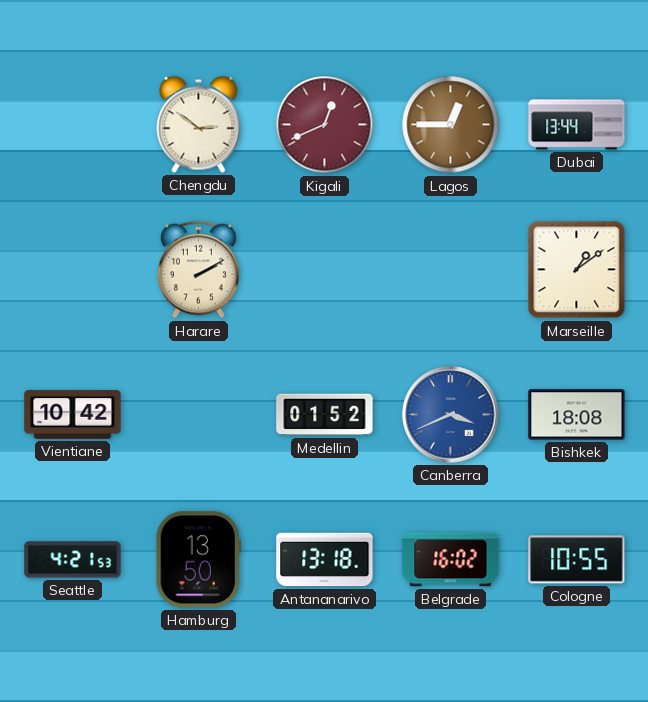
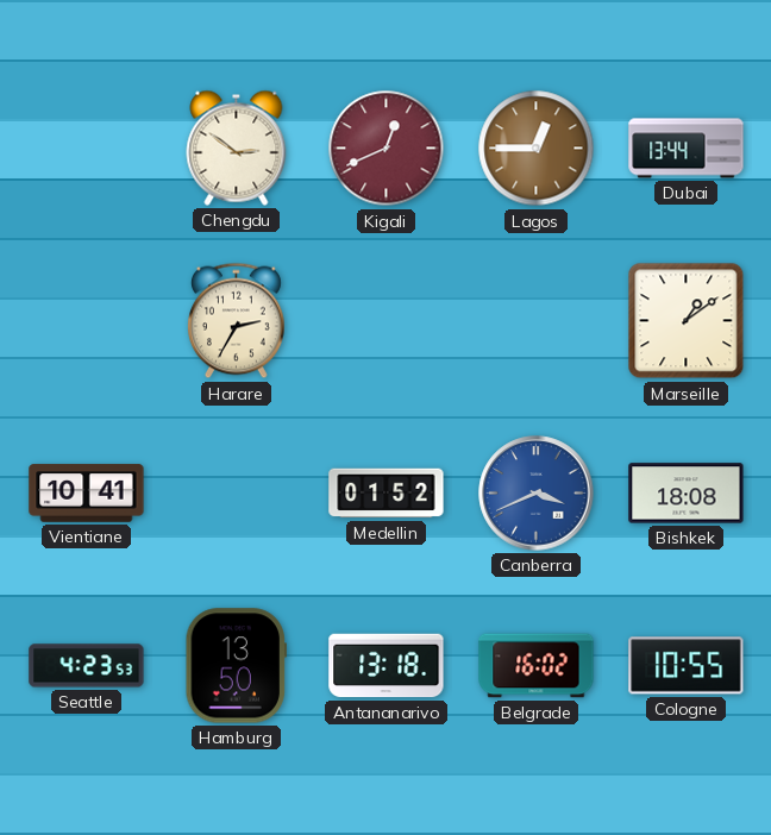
Harare: 2:10 -> 2:35 (236, 321)
Vientiane: 10:42 -> 10:41 (87, 494)
Seattle: 4:21 -> 4:23 (87, 666)
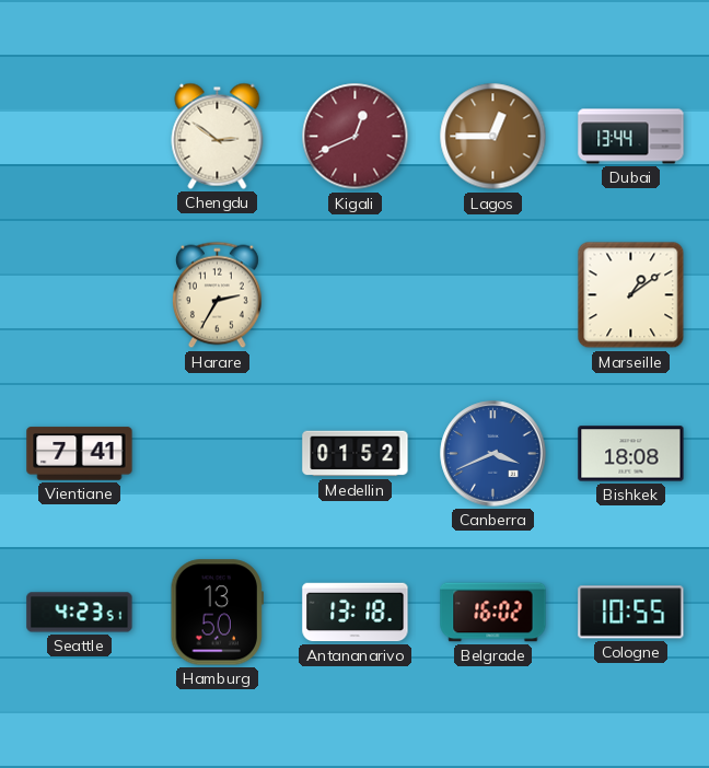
Vientiane: 10:41 -> 7:41 (80, 454)
Seattle: 4:23:53 -> 4:23:51 (80, 613)
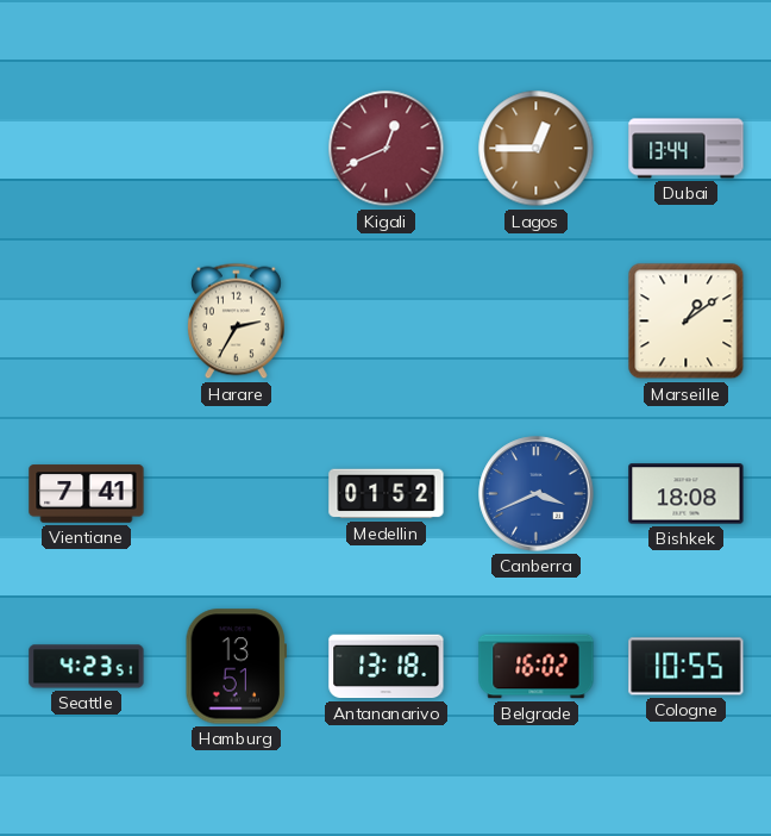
Chengdu: 2:51 -> none (218, 136)
Hamburg: 13:50 -> 13:51 (236, 667)
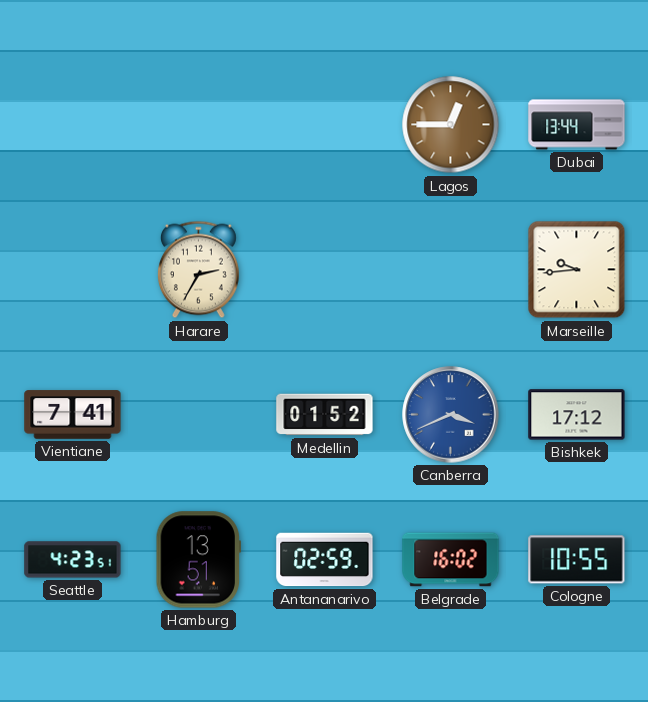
Kigali: 12:41 -> none (387, 149)
Marseille: 1:09 -> 9:44 (577, 270)
Bishkek: 18:08 -> 17:12 (577, 415)
Antananarivo: 13:18 -> 02:59 (325, 560)
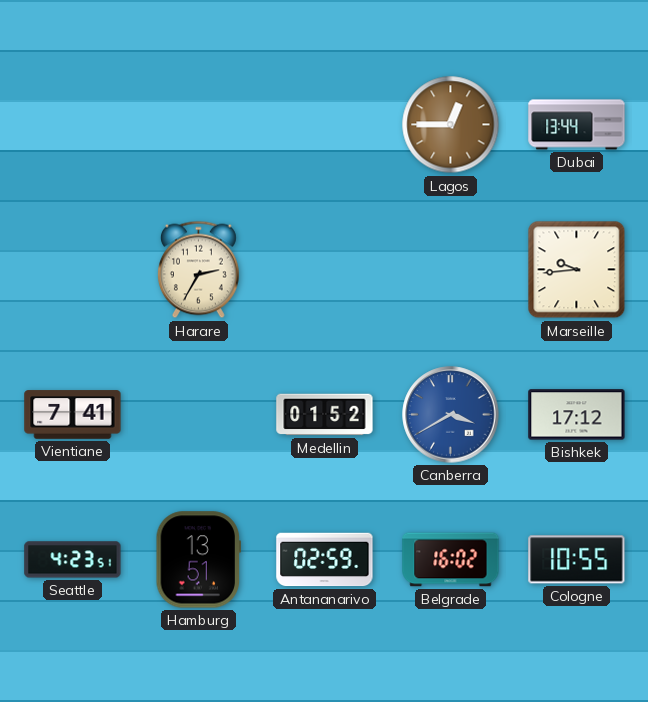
Canberra: 3:41 -> 3:40 (451, 415)
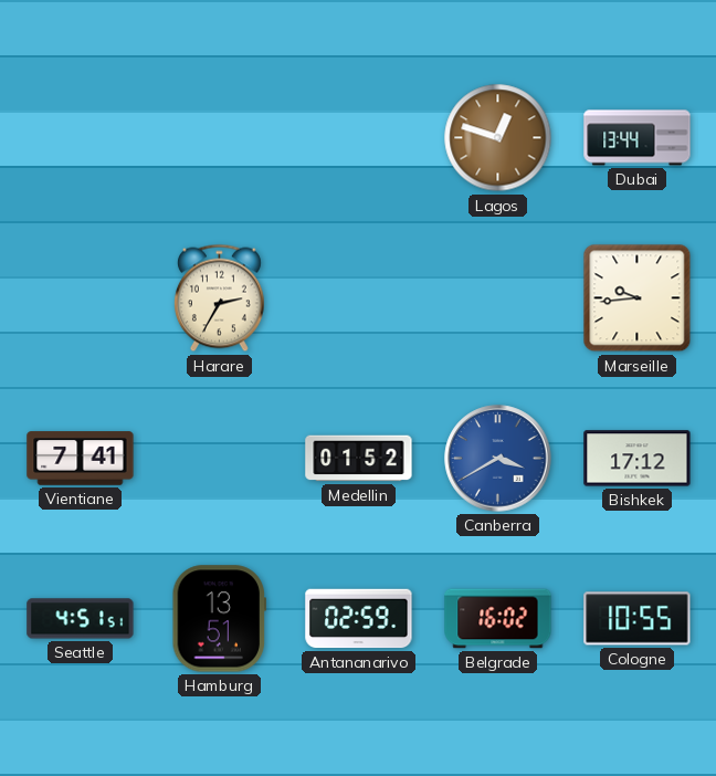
Lagos: 12:45 -> 12:48 (498, 138)
Seattle: 4:23 -> 4:51 (81, 619)
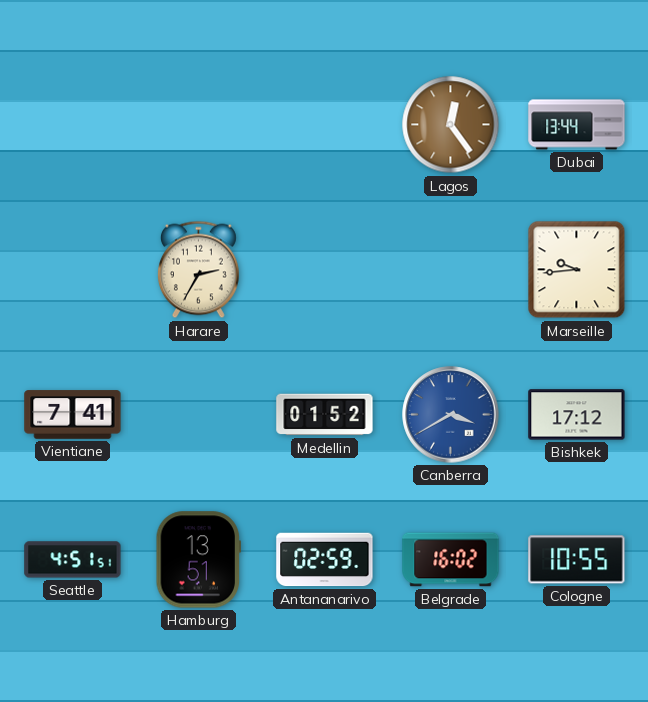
Lagos: 12:48 -> 12:24 (451, 125)
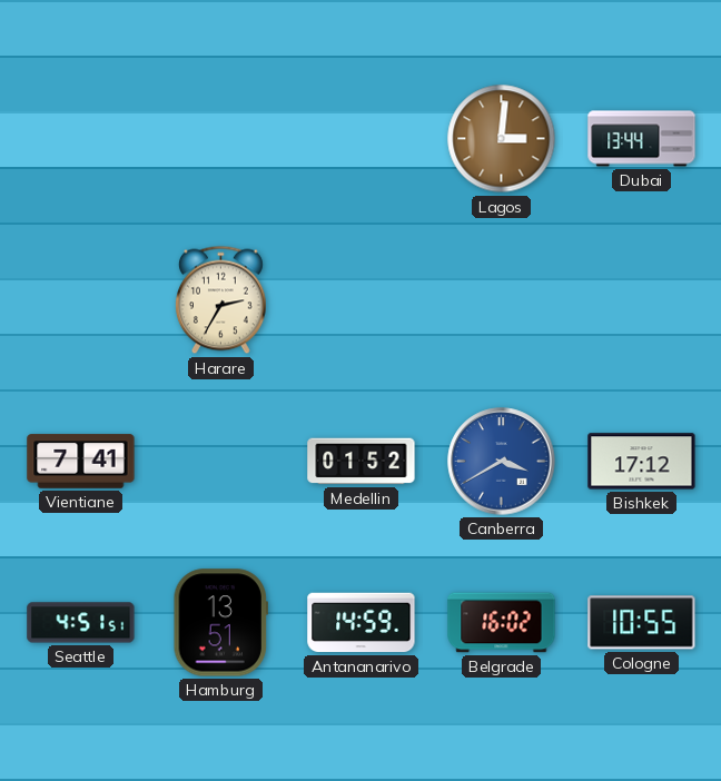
Lagos: 12:24 -> 3:01 (502, 139)
Marseille: 9:44 -> none (577, 270)
Antananarivo: 02:59 -> 14:59 (362, 623)
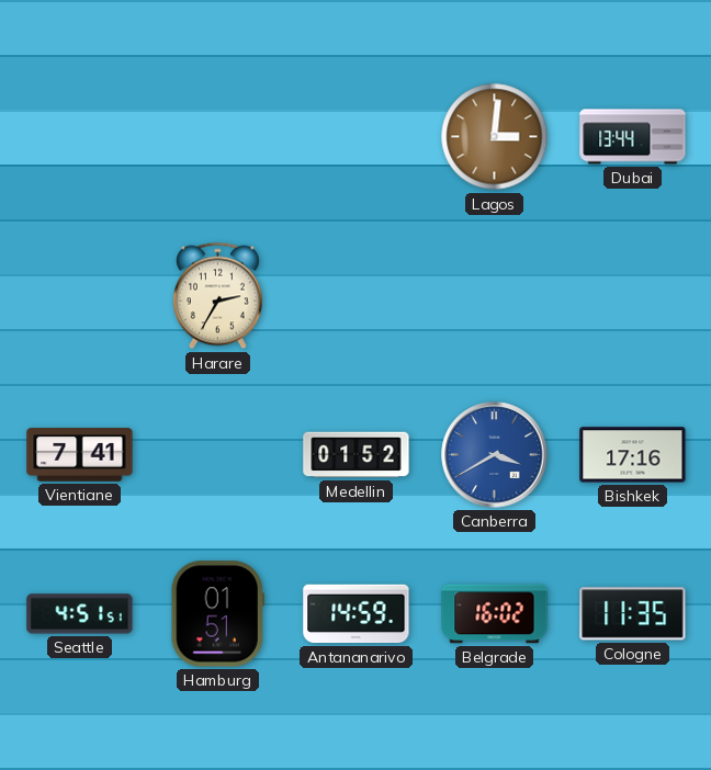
Bishkek: 17:12 -> 17:16 (633, 455)
Hamburg: 13:51 -> 01:51 (217, 614)
Cologne: 10:55 -> 11:35 (633, 614)
